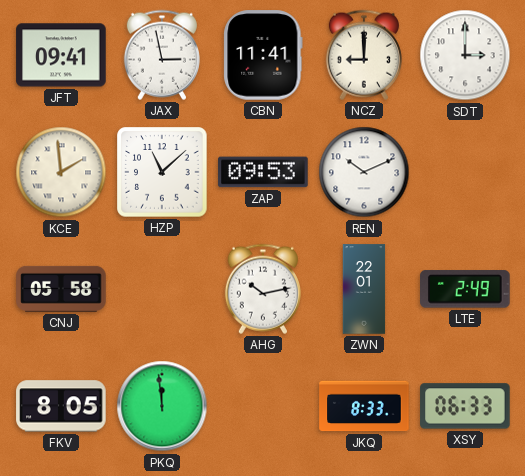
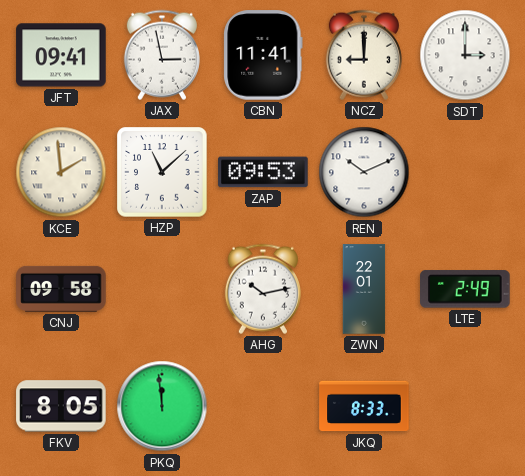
CNJ: 05:58 -> 09:58 (61, 289)
XSY: 06:33 -> none (465, 406)
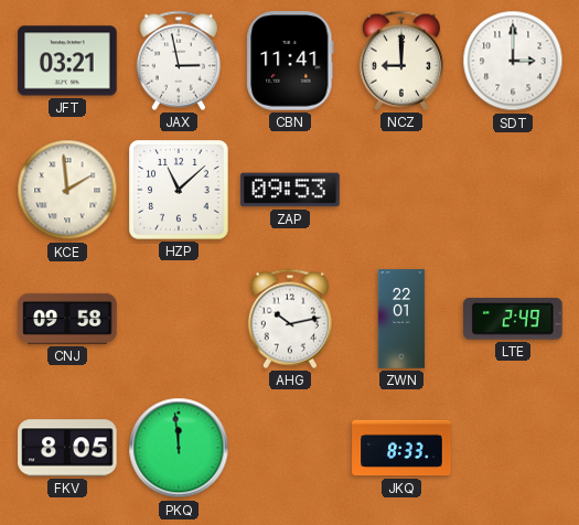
JFT: 09:41 -> 03:21 (67, 61)
REN: 10:11 -> none (364, 172)
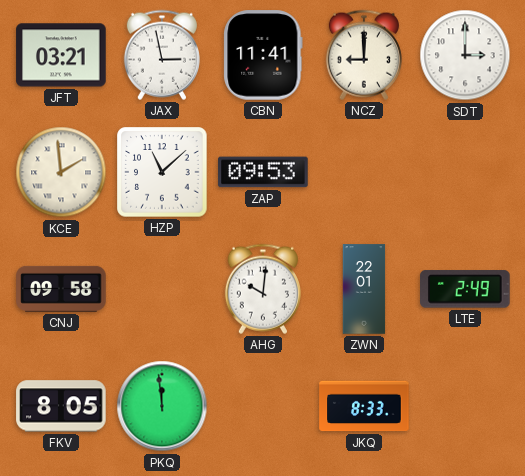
AHG: 10:13 -> 10:01 (263, 289)
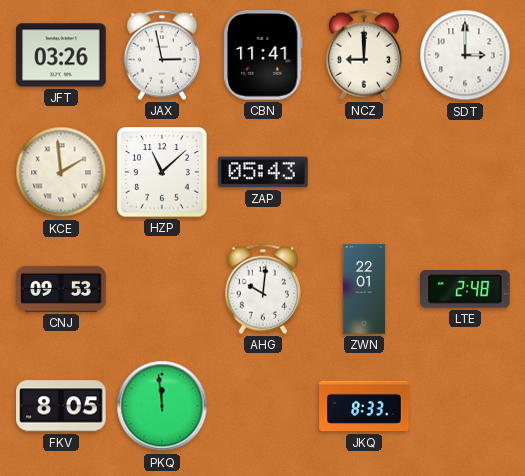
JFT: 03:21 -> 03:26 (61, 55)
ZAP: 09:53 -> 05:43 (263, 172)
CNJ: 09:58 -> 09:53 (61, 289)
LTE: 2:49 -> 2:48 (465, 289)
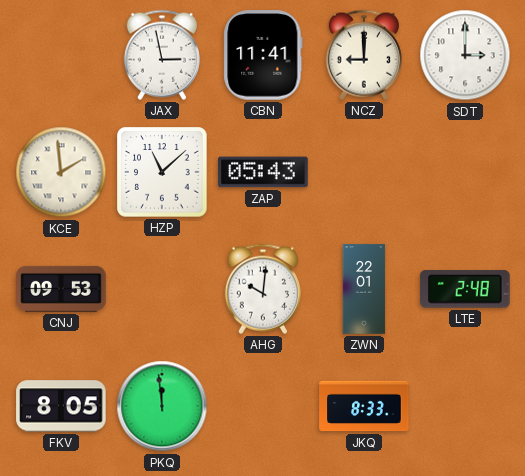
JFT: 03:26 -> none (61, 55)
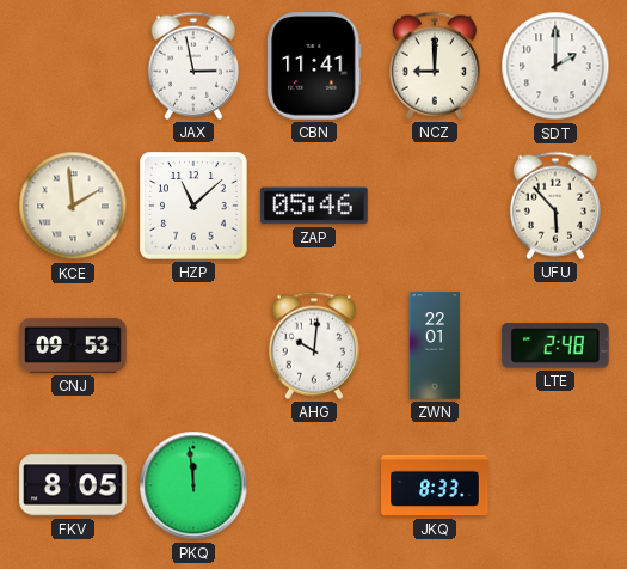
SDT: 3:00 -> 2:00 (555, 66)
ZAP: 05:43 -> 05:46 (314, 206)
UFU: none -> 5:53 (555, 206)
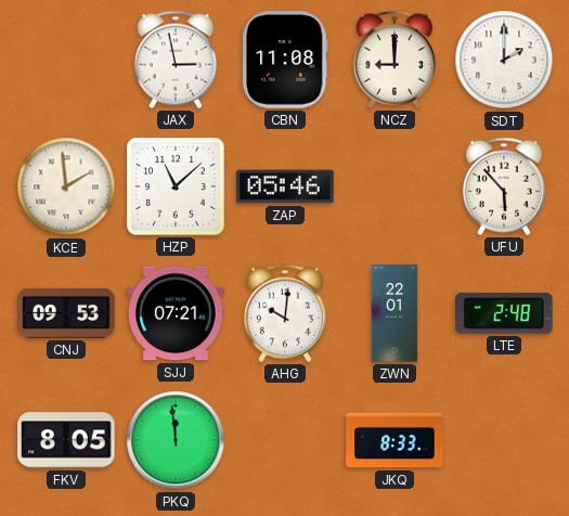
CBN: 11:41 -> 11:08 (285, 60)
SJJ: none -> 07:21 (176, 313)
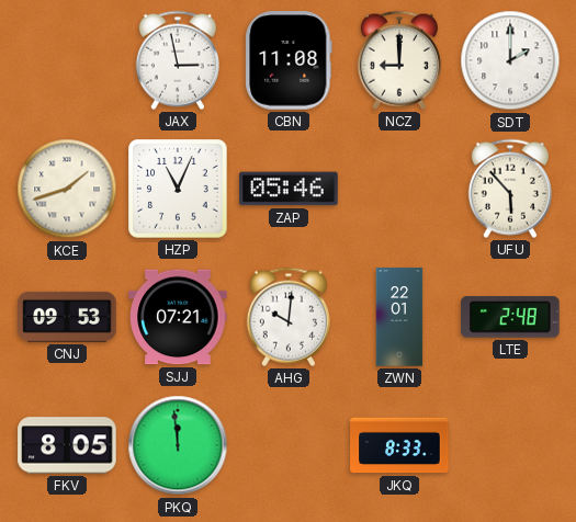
KCE: 1:59 -> 1:42 (67, 189)
HZP: 11:08 -> 11:04 (178, 189)
